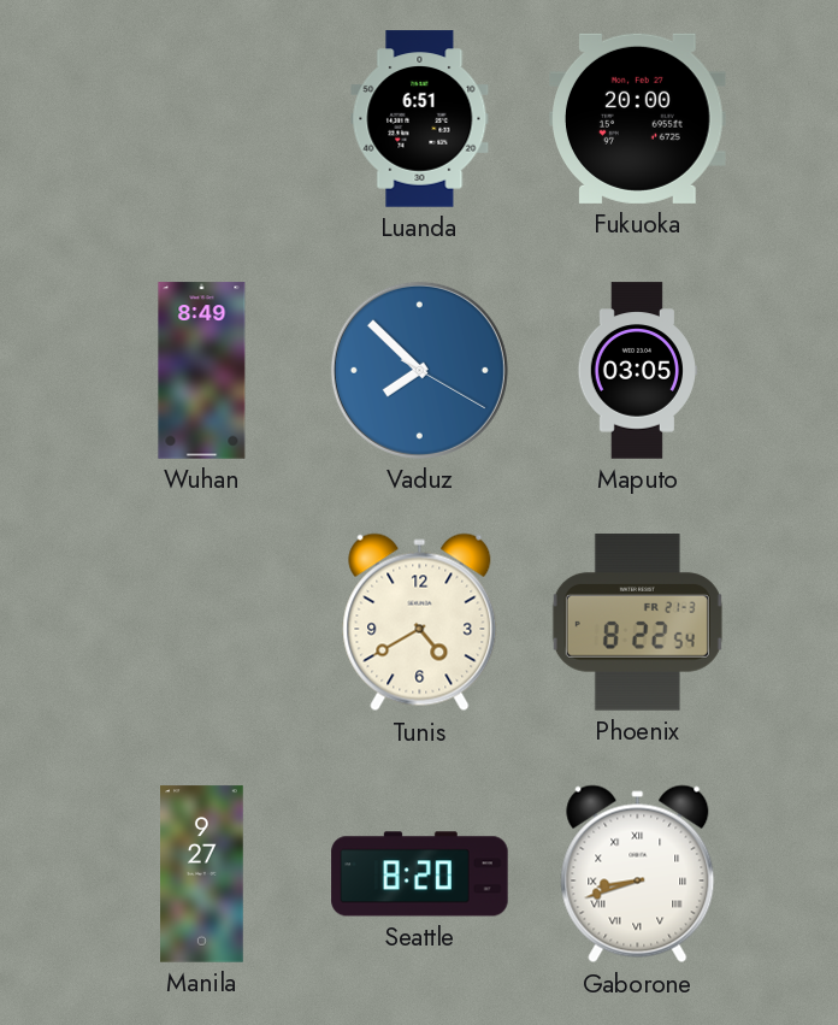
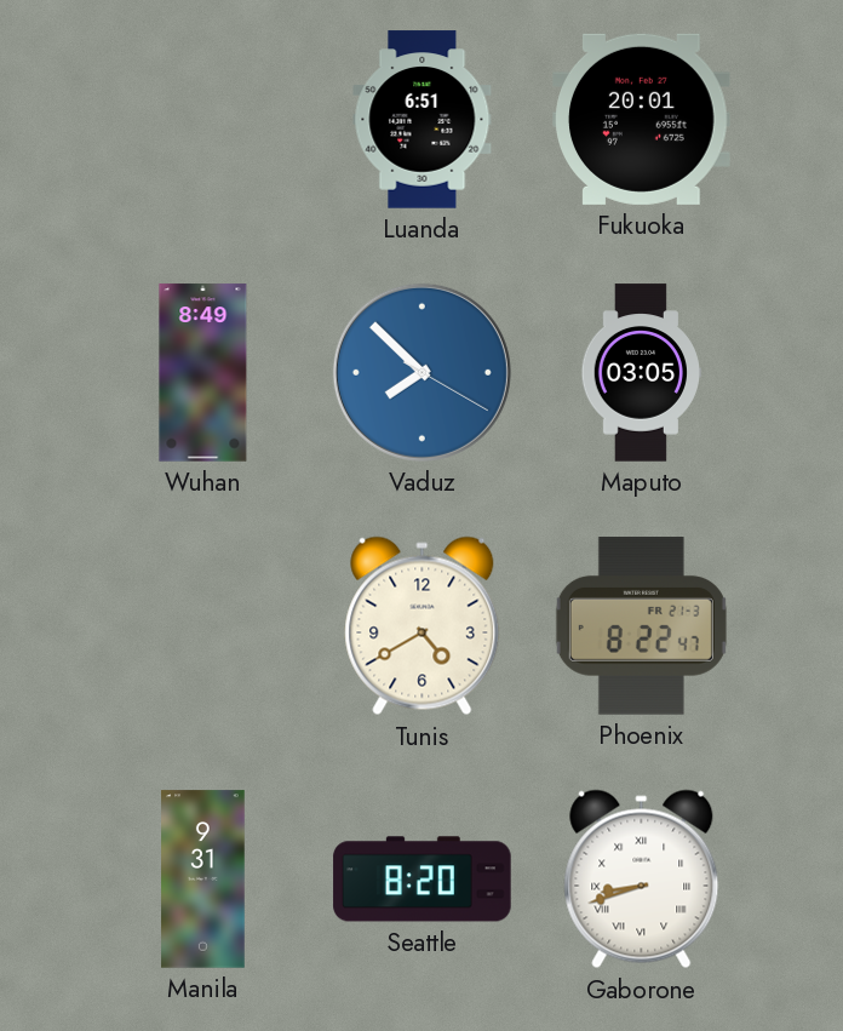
Fukuoka: 20:00 -> 20:01 (642, 119)
Phoenix: 8:22:54 -> 8:22:47 (641, 626)
Manila: 9:27 -> 9:31 (203, 880)
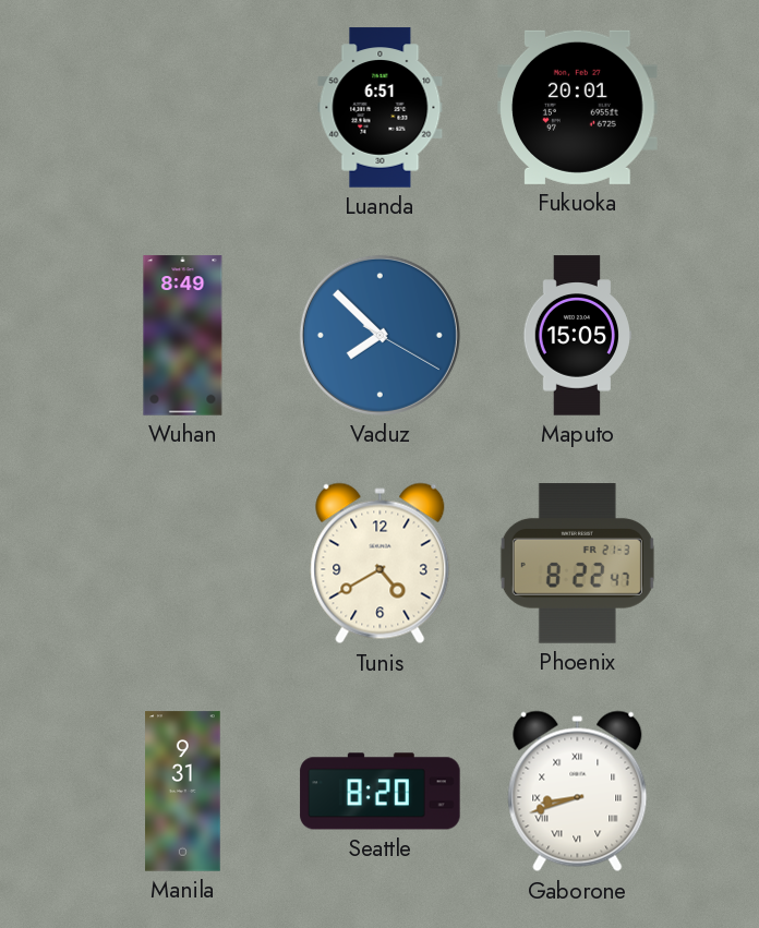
Maputo: 03:05 -> 15:05 (577, 336)
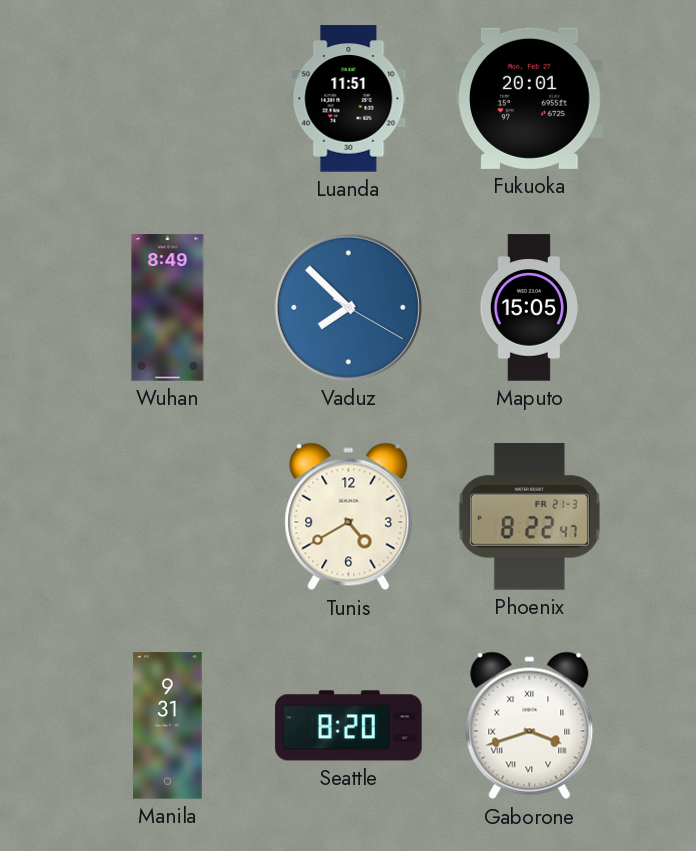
Luanda: 6:51 -> 11:51 (349, 99)
Gaborone: 8:42 -> 3:42 (530, 726)
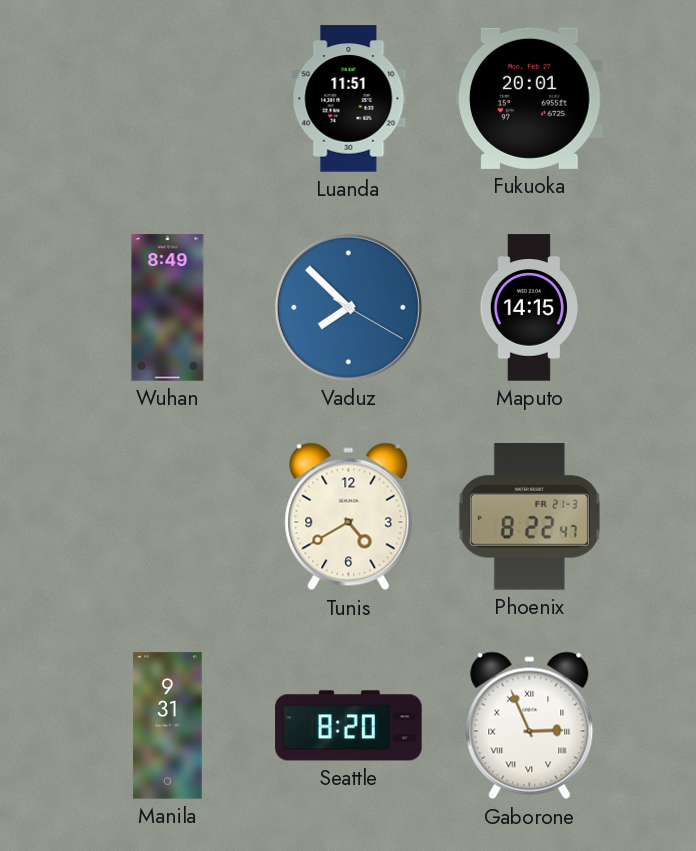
Maputo: 15:05 -> 14:15 (529, 308)
Gaborone: 3:42 -> 2:56 (530, 726)
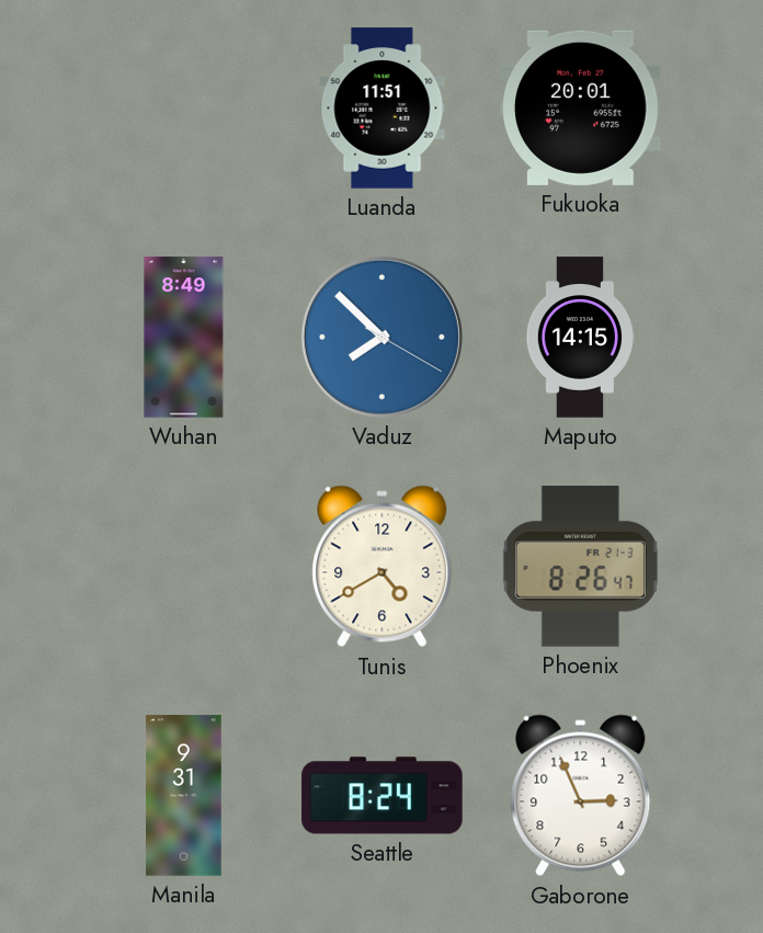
Phoenix: 8:22 -> 8:26 (580, 567)
Seattle: 8:20 -> 8:24 (383, 796)
Gaborone numerals: Roman -> Arabic (581, 796)
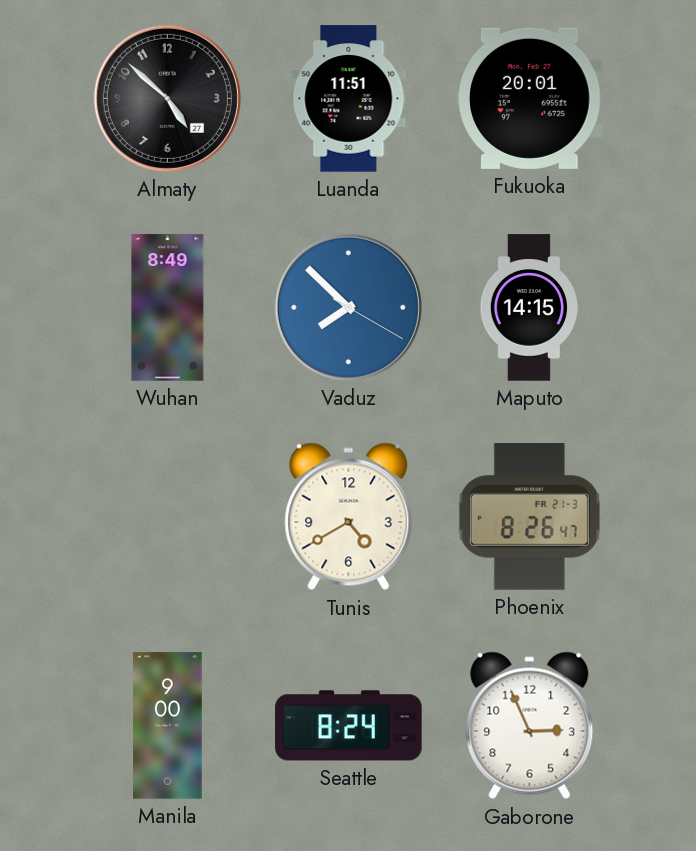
Almaty: none -> 4:52 (167, 98)
Manila: 9:31 -> 9:00 (168, 726)
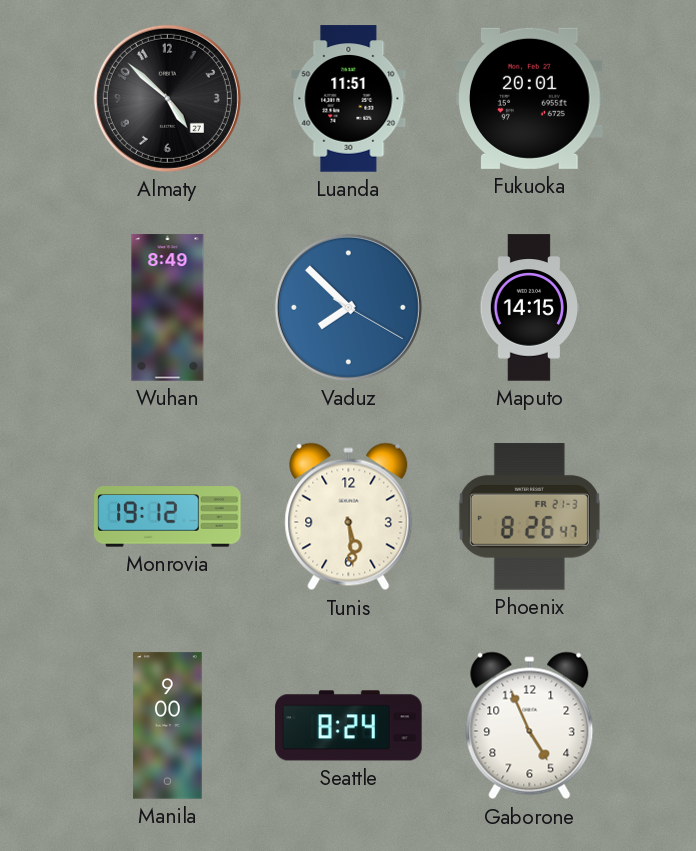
Monrovia: none -> 19:12 (168, 517)
Tunis: 4:40 -> 5:29 (349, 517)
Gaborone: 2:56 -> 4:56 (530, 726)
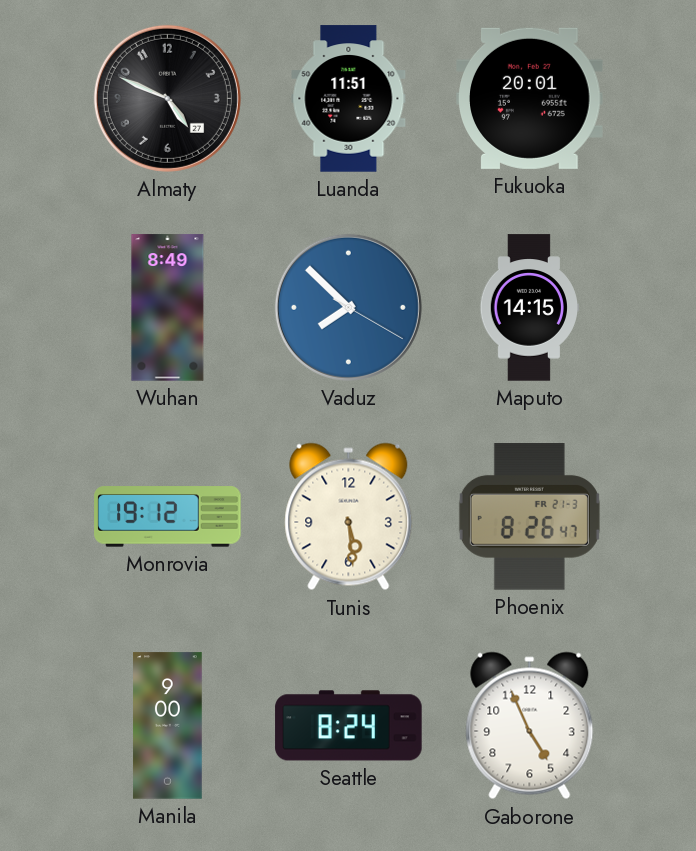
Almaty: 4:52 -> 4:49 (167, 98)
